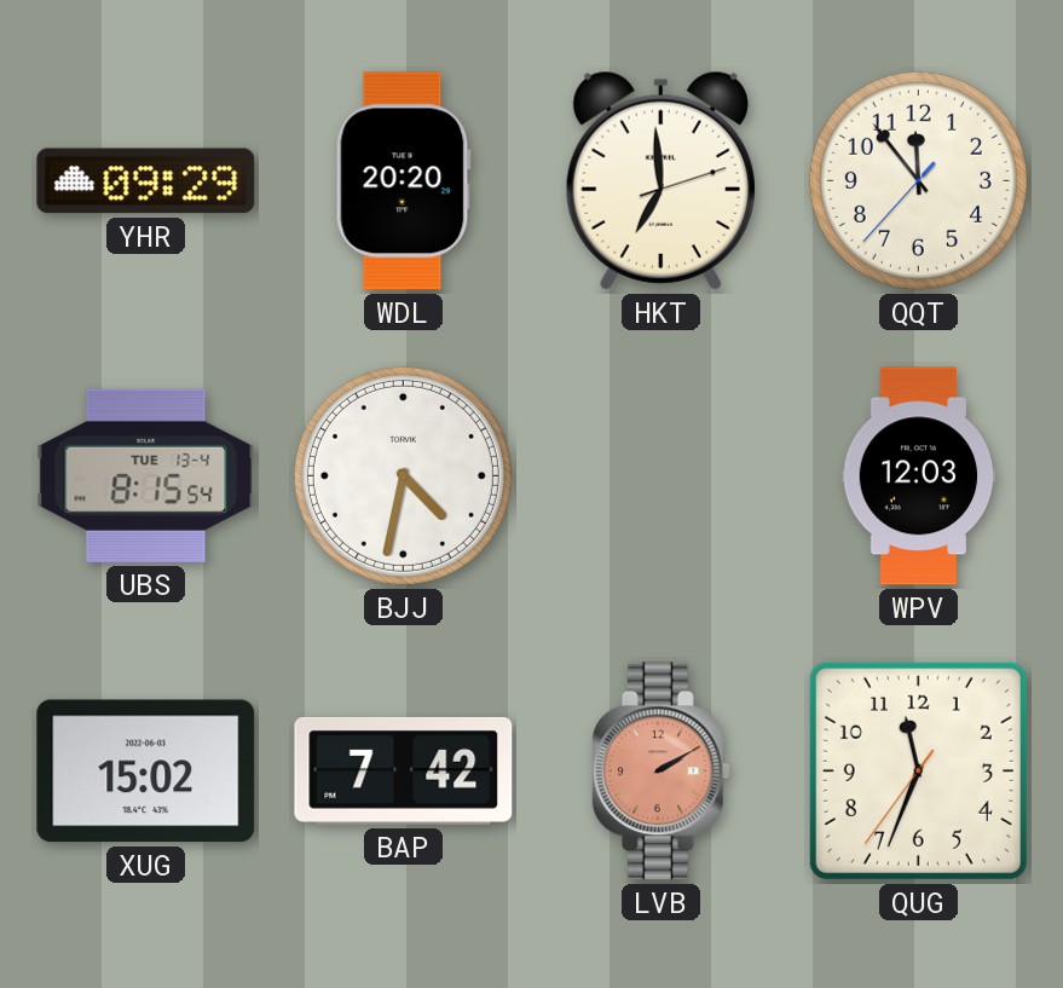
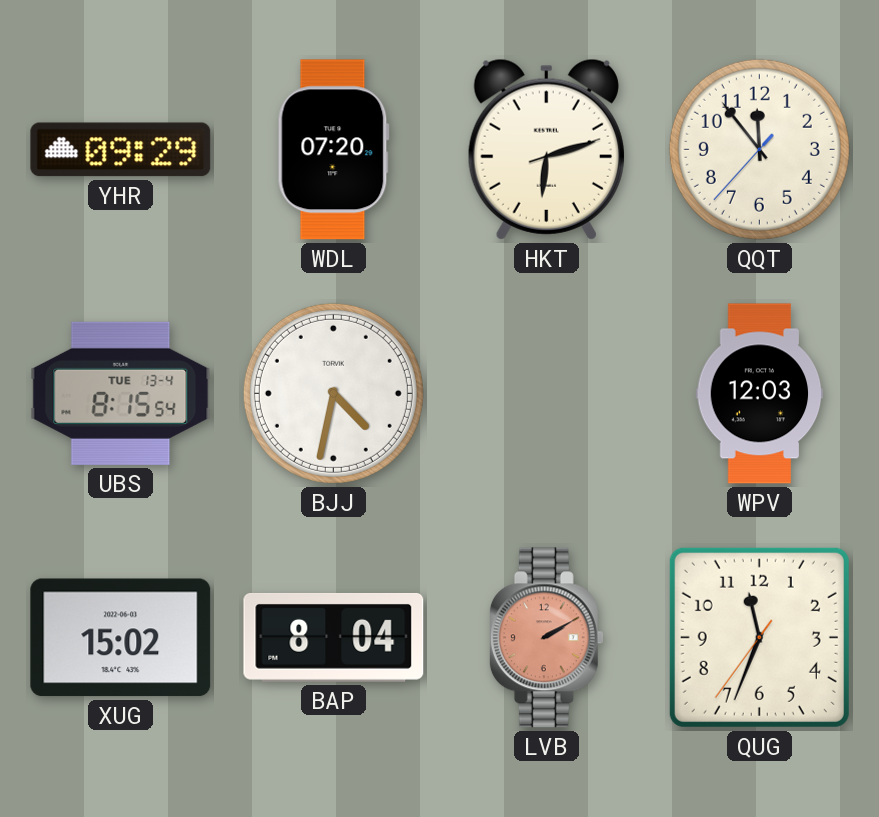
WDL: 20:20 -> 07:20 (333, 150)
HKT: 6:59 -> 6:12 (546, 149)
BAP: 7:42 -> 8:04 (334, 637)
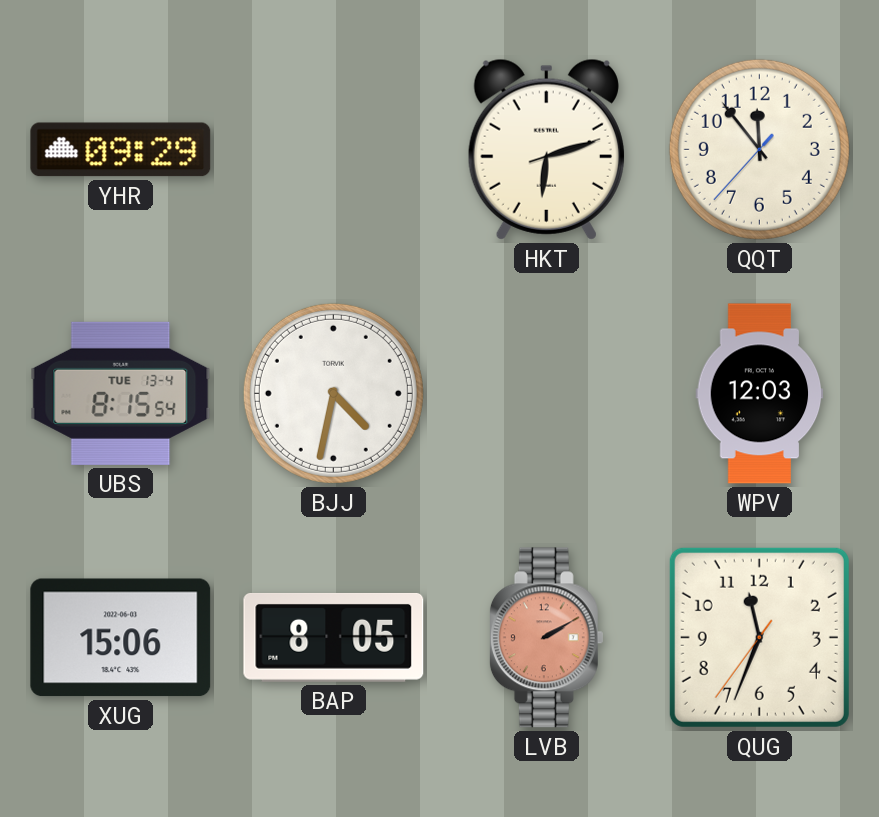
WDL: 07:20 -> none (333, 150)
XUG: 15:02 -> 15:06 (121, 638)
BAP: 8:04 -> 8:05 (334, 637)
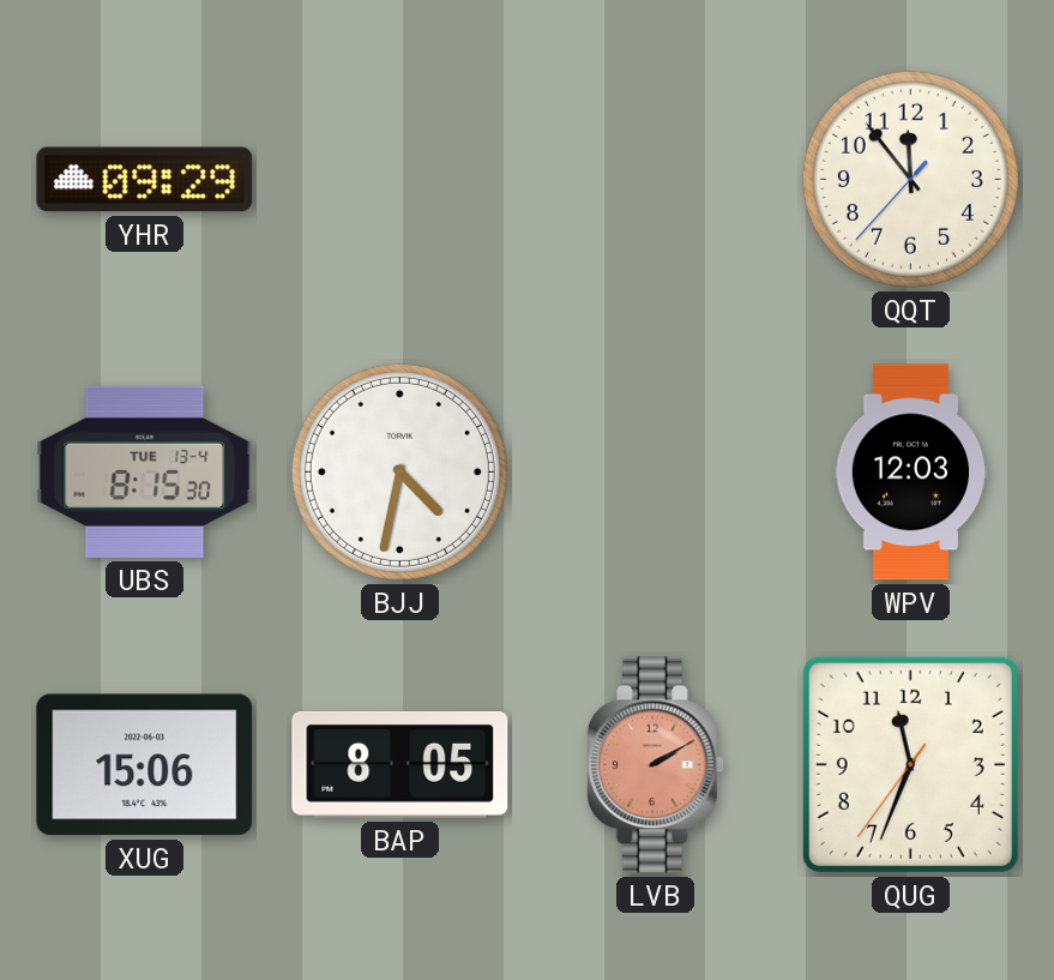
HKT: 6:12 -> none (546, 149)
UBS: 8:15:54 -> 8:15:30 (145, 471)
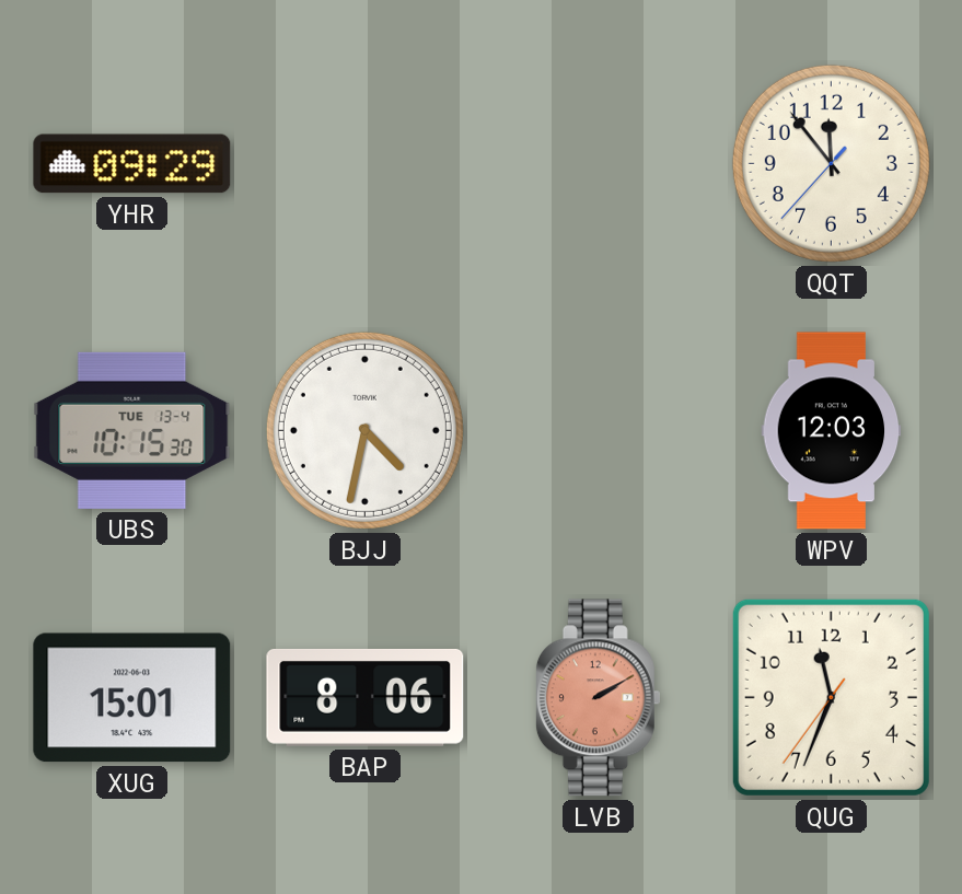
UBS: 8:15 -> 10:15 (132, 430)
XUG: 15:06 -> 15:01 (132, 698)
BAP: 8:05 -> 8:06 (366, 697)
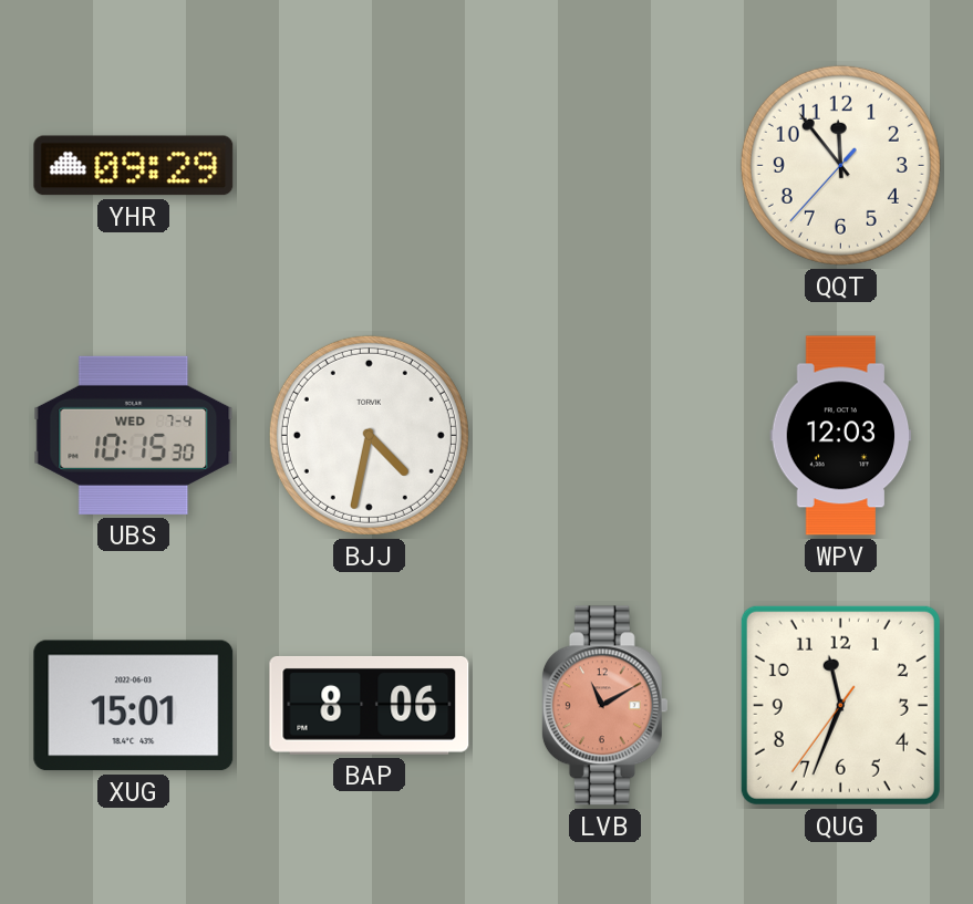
UBS date: TUE 13-4 -> WED 7-4 (134, 435)
LVB: 2:10 -> 11:10 (604, 706)
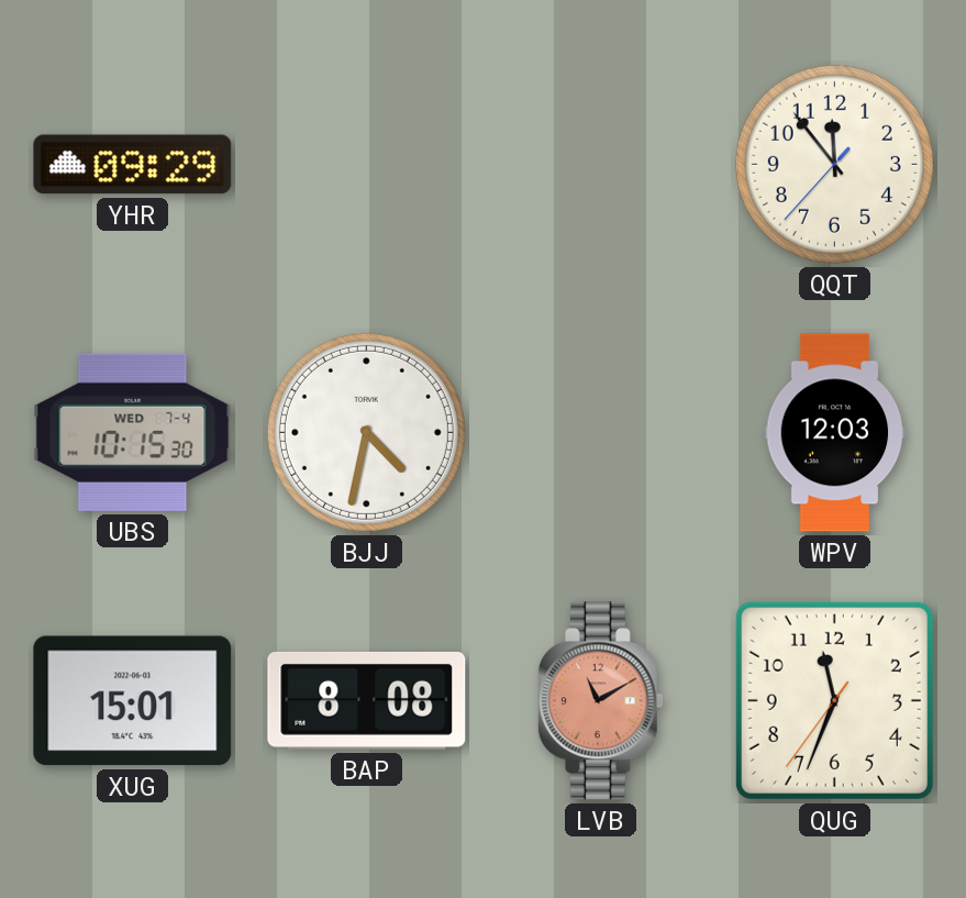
BAP: 8:06 -> 8:08 (367, 700)
